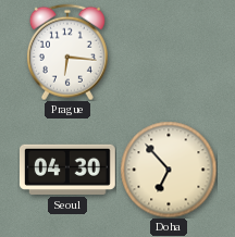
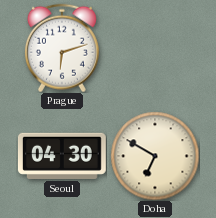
Prague: 6:16 -> 6:12 (62, 48)
Doha: 6:53 -> 6:50 (155, 156)
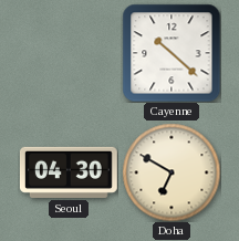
Prague: 6:12 -> none (62, 48)
Cayenne: none -> 10:22 (172, 53)
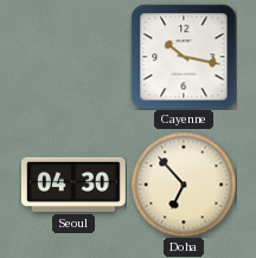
Cayenne: 10:22 -> 10:17 (184, 57)
Doha: 6:50 -> 6:53 (184, 185)
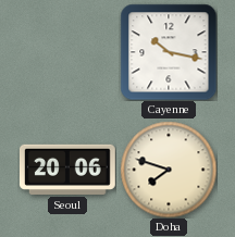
Seoul: 04:30 -> 20:06 (67, 170)
Doha: 6:53 -> 7:48 (169, 170)
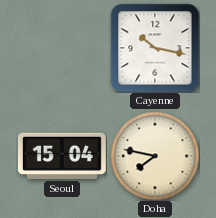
Seoul: 20:06 -> 15:04 (62, 156)
Doha: 7:48 -> 7:47 (155, 156)
